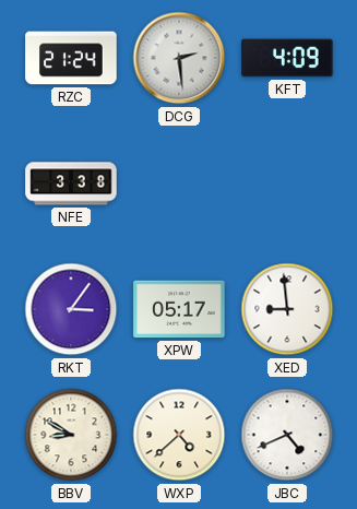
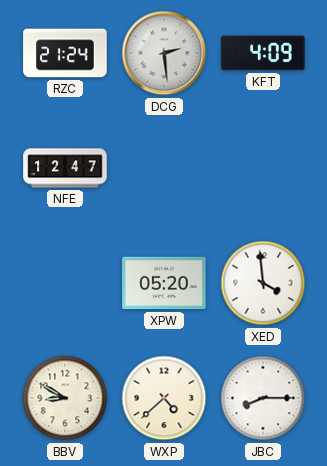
NFE: 3:38 -> 12:47 (65, 168)
RKT: 3:06 -> none (71, 309)
XPW: 05:17 -> 05:20 (164, 283)
XED: 8:59 -> 3:59 (263, 283)
JBC: 4:41 -> 8:15 (263, 398)
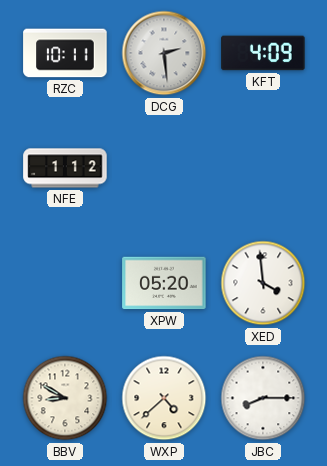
RZC: 21:24 -> 10:11 (65, 53)
NFE: 12:47 -> 1:12 (65, 168)
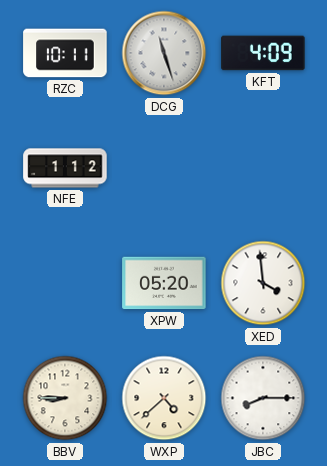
DCG: 2:29 -> 11:27 (164, 53)
BBV: 8:50 -> 8:45 (65, 398)
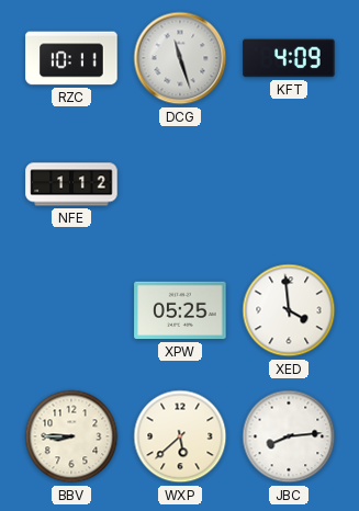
XPW: 05:20 -> 05:25 (180, 310)
WXP: 4:38 -> 5:38 (180, 436)
JBC: 8:15 -> 8:14 (289, 436)
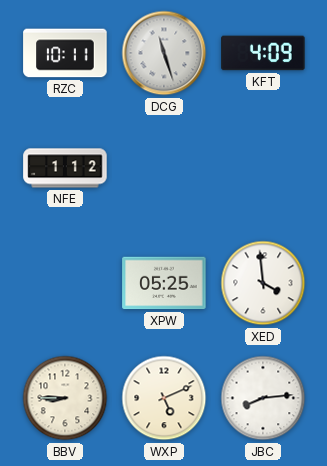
WXP: 5:38 -> 5:11 (164, 398)
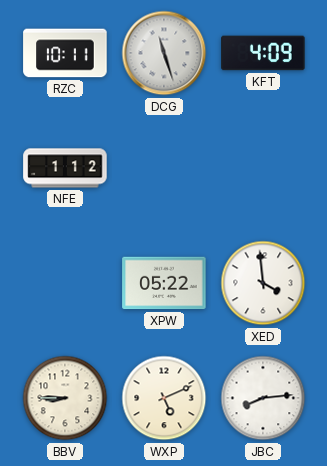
XPW: 05:25 -> 05:22 (164, 283)
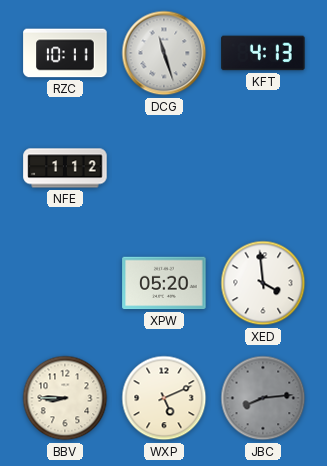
KFT: 4:09 -> 4:13 (263, 53)
XPW: 05:22 -> 05:20 (164, 283)
JBC dial: white -> grey (263, 398)
